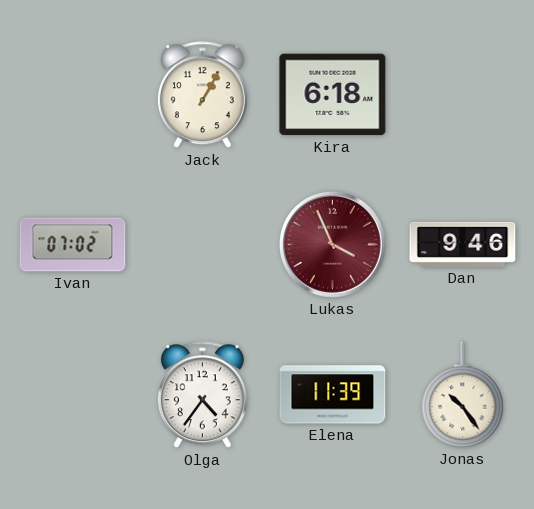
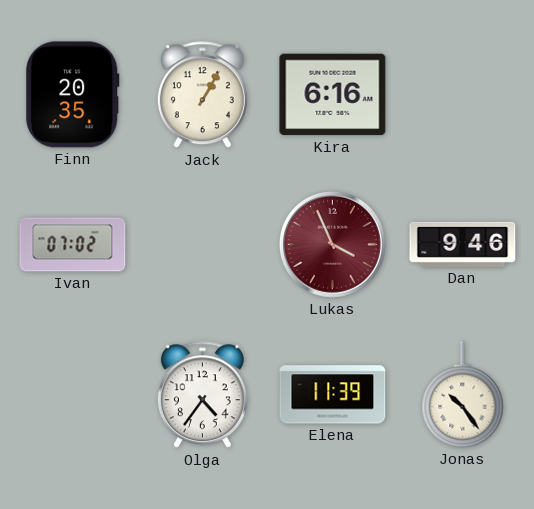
Finn: none -> 20:35 (73, 95)
Kira: 6:18 -> 6:16 (333, 95)
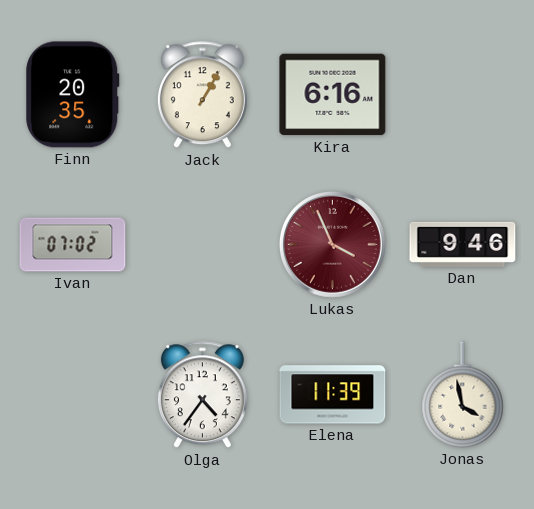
Jonas: 10:24 -> 3:58 (463, 395)
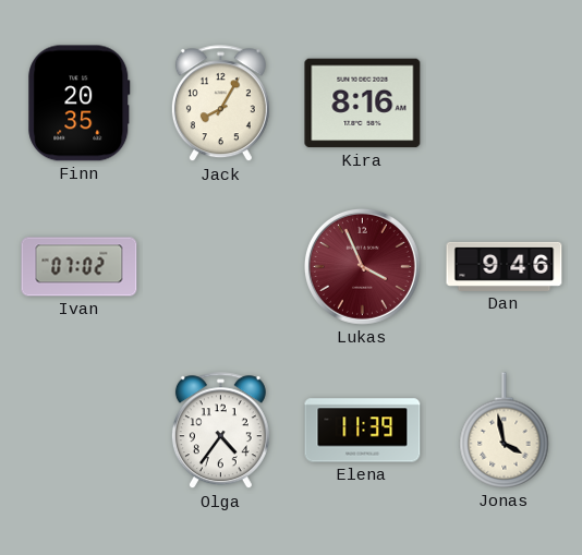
Jack: 1:05 -> 8:05 (220, 104)
Kira: 6:16 -> 8:16 (363, 104)
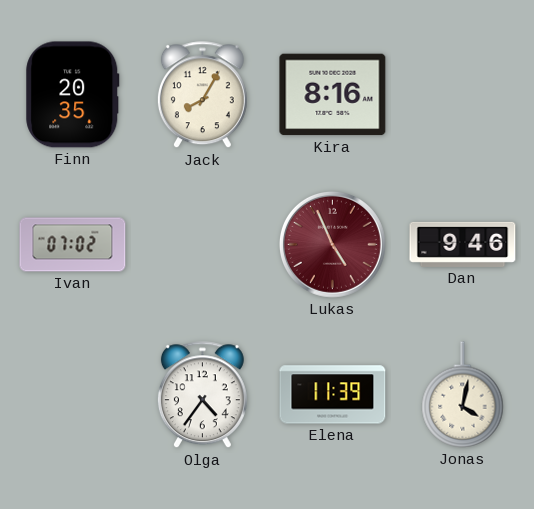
Lukas: 3:56 -> 4:56 (332, 244)
Jonas: 3:58 -> 4:02 (463, 395)
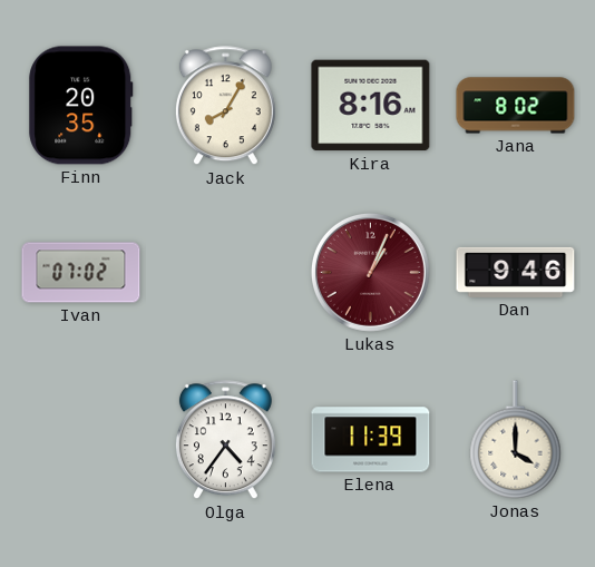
Jana: none -> 8:02 (516, 106)
Lukas: 4:56 -> 1:04 (370, 272)
Jonas: 4:02 -> 4:00 (516, 440)
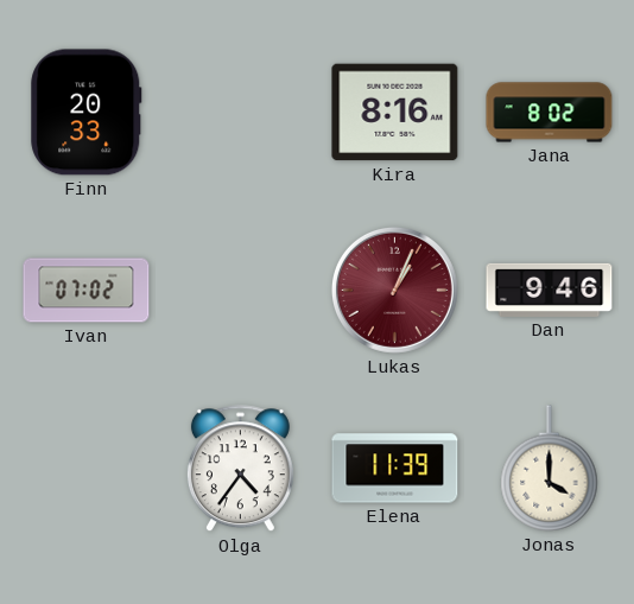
Finn: 20:35 -> 20:33 (87, 113)
Jack: 8:05 -> none (225, 106)
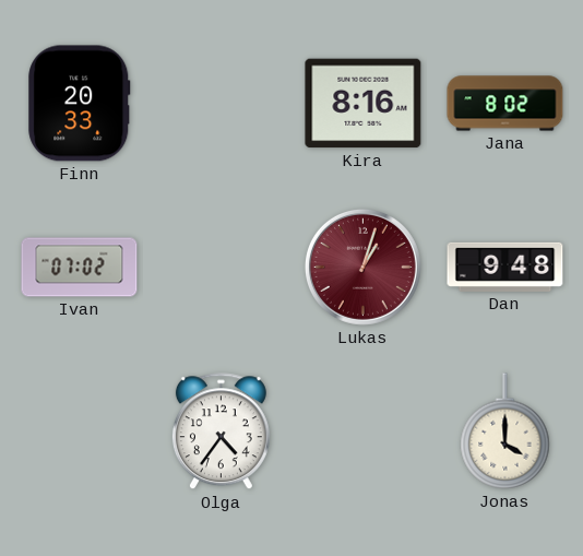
Lukas: 1:04 -> 1:03 (362, 267)
Dan: 9:46 -> 9:48 (505, 267)
Elena: 11:39 -> none (395, 469)
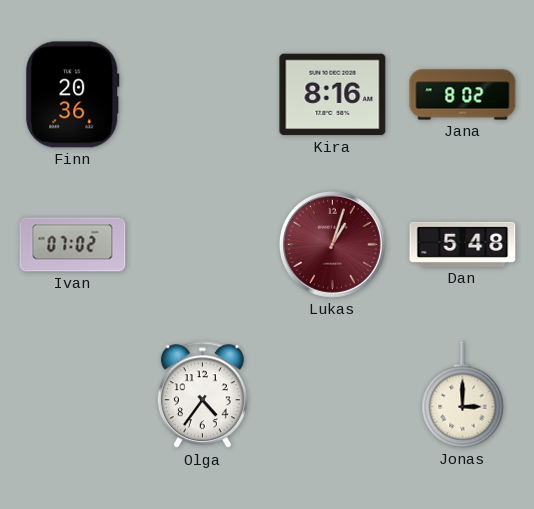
Finn: 20:33 -> 20:36 (73, 95)
Dan: 9:48 -> 5:48 (463, 244)
Jonas: 4:00 -> 3:00 (463, 395)
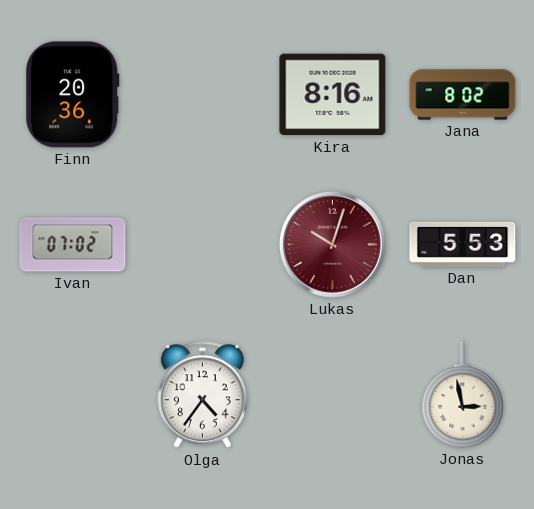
Lukas: 1:03 -> 10:03 (332, 244)
Dan: 5:48 -> 5:53 (463, 244)
Jonas: 3:00 -> 2:58 (463, 395)
